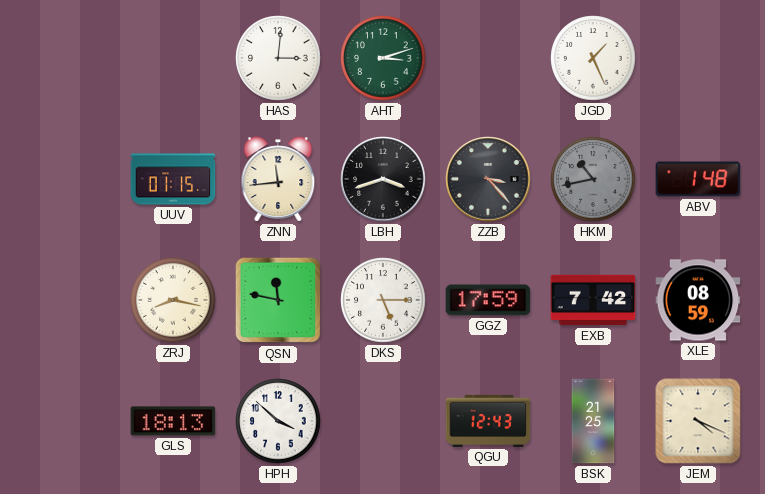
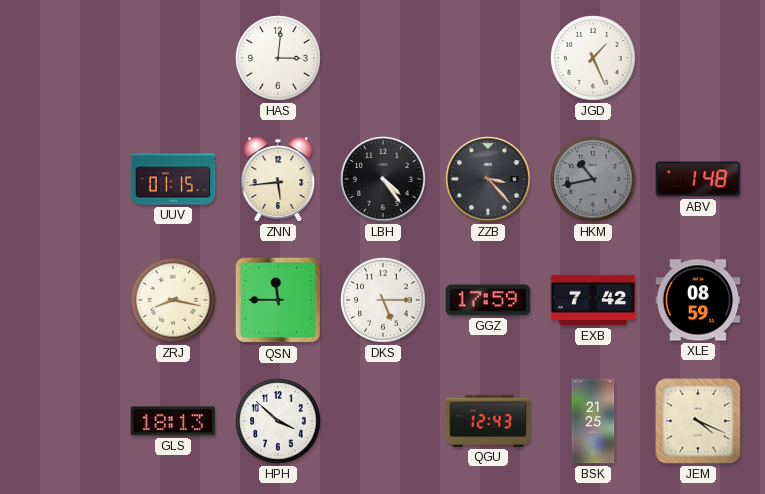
AHT: 3:12 -> none (383, 58)
ZNN: 11:44 -> 5:44 (278, 179)
LBH: 3:42 -> 4:24 (383, 179)
QSN: 11:47 -> 11:45 (278, 300)
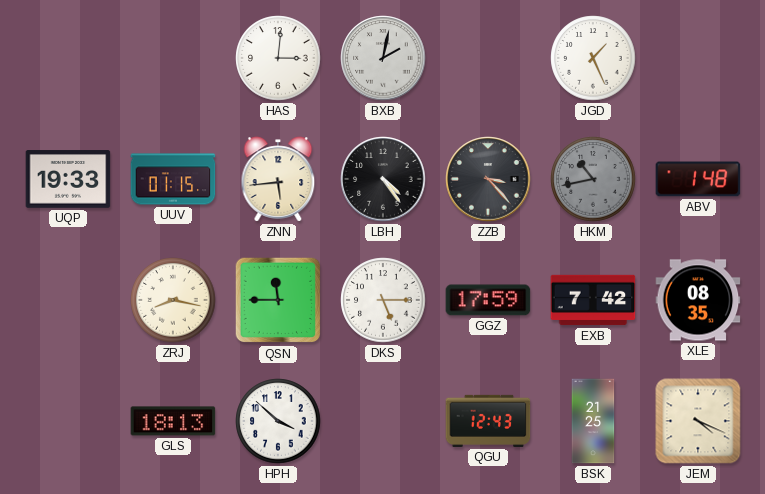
BXB: none -> 2:02 (383, 58)
UQP: none -> 19:33 (68, 179)
XLE: 08:59 -> 08:35 (698, 300)
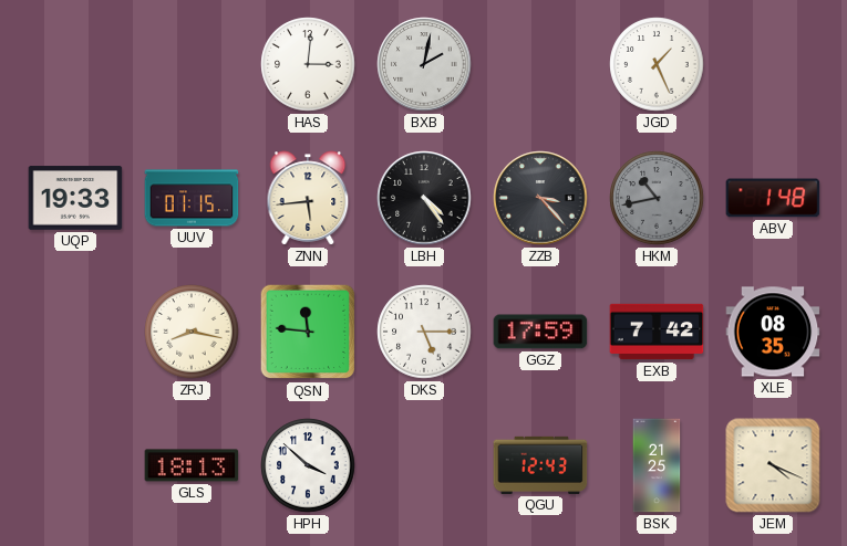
QSN: 11:45 -> 11:46 (308, 332)
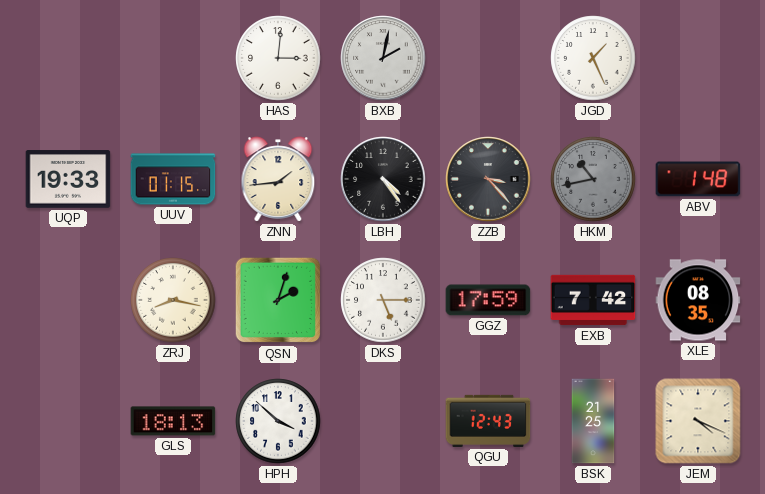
ZNN: 5:44 -> 1:44 (278, 179)
QSN: 11:46 -> 2:03 (278, 300)
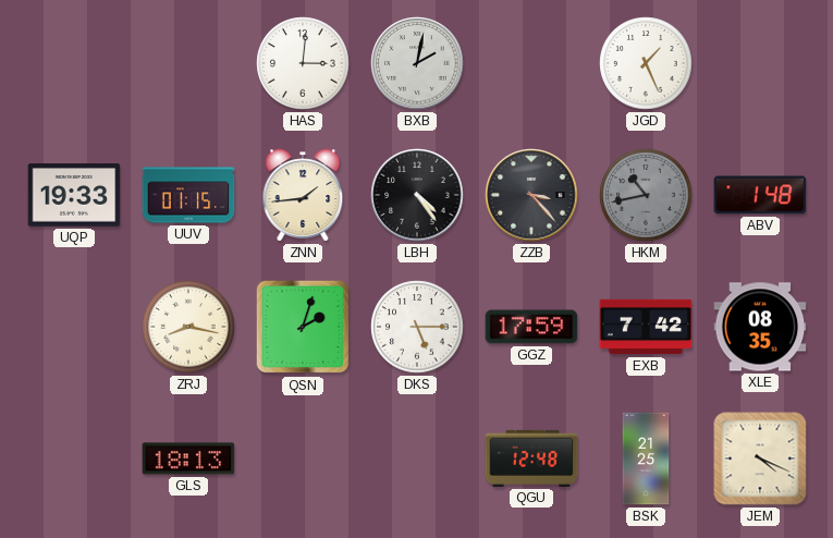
HPH: 3:52 -> none (278, 421)
QGU: 12:43 -> 12:48 (531, 458)
